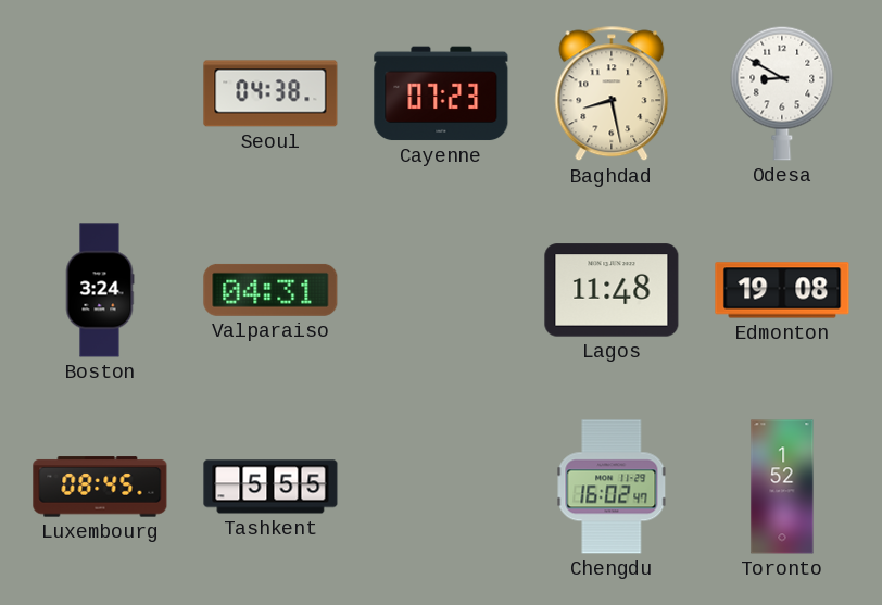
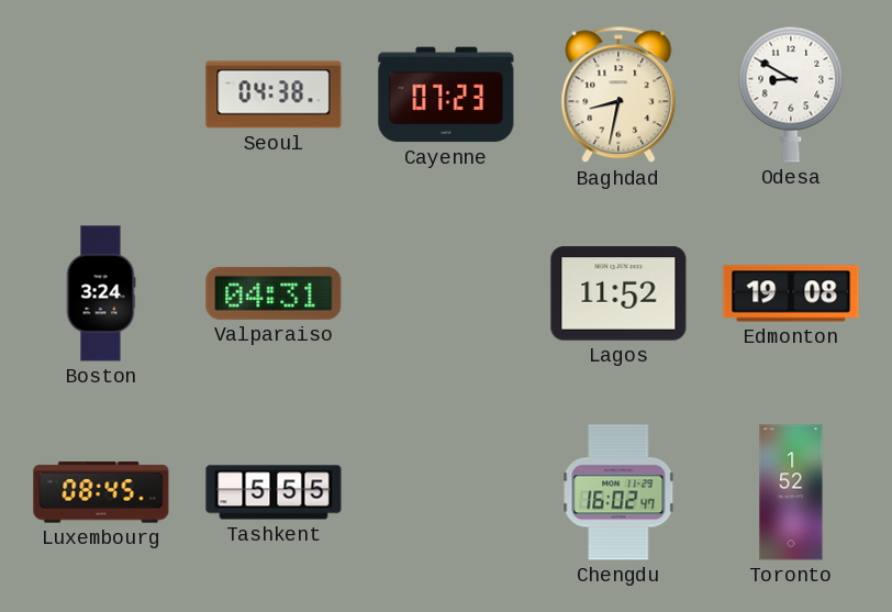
Baghdad: 8:28 -> 8:32 (618, 94)
Lagos: 11:48 -> 11:52 (618, 293)
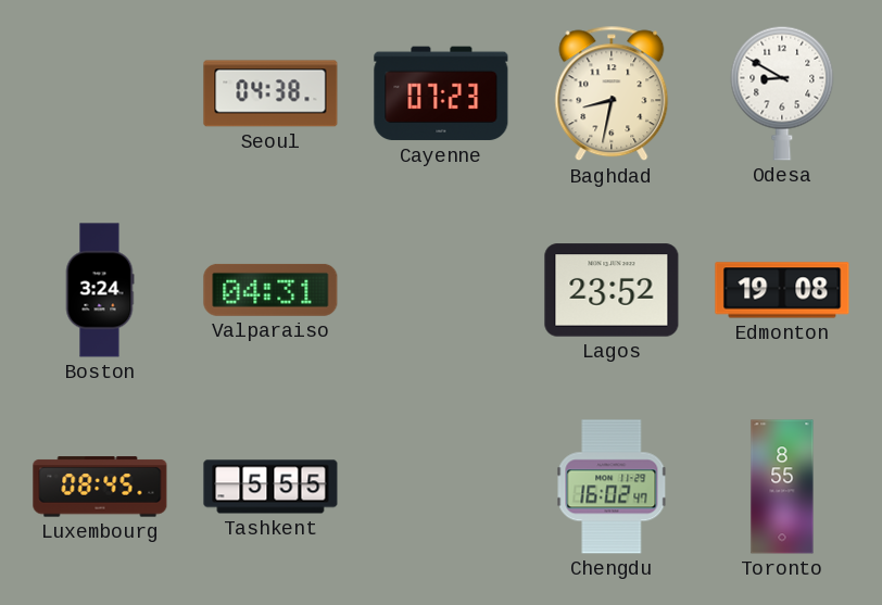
Lagos: 11:52 -> 23:52 (612, 290)
Toronto: 1:52 -> 8:55 (782, 487)
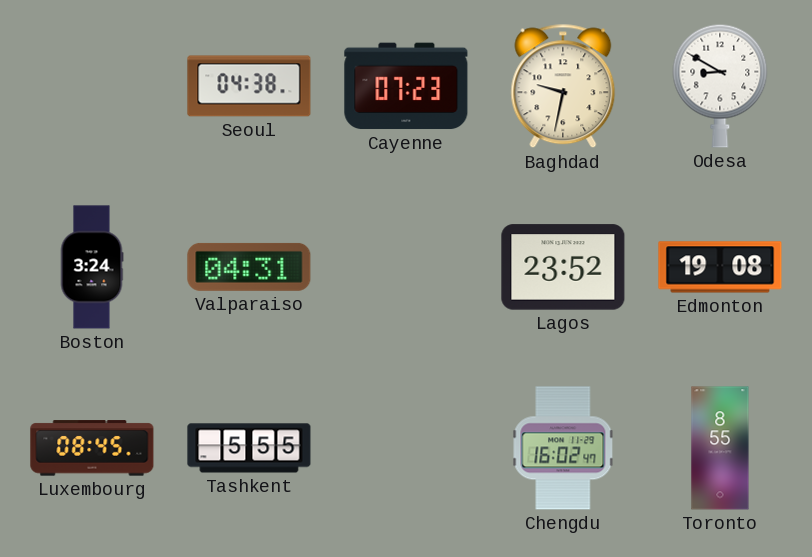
Baghdad: 8:32 -> 9:32 (563, 86)
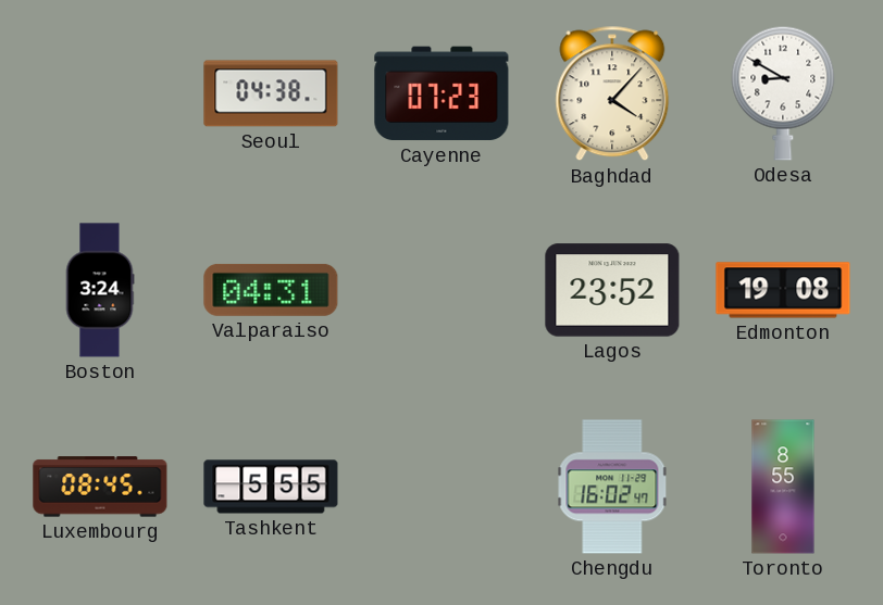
Baghdad: 9:32 -> 4:07 (612, 93)
